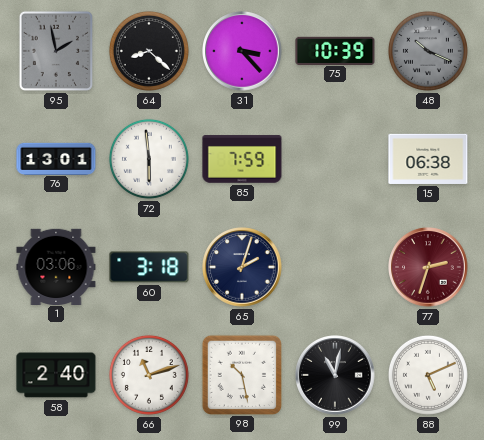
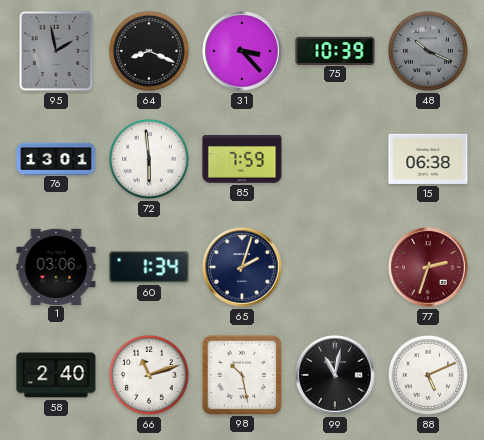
64: 8:22 -> 8:19 (149, 51)
60: 3:18 -> 1:34 (149, 267)
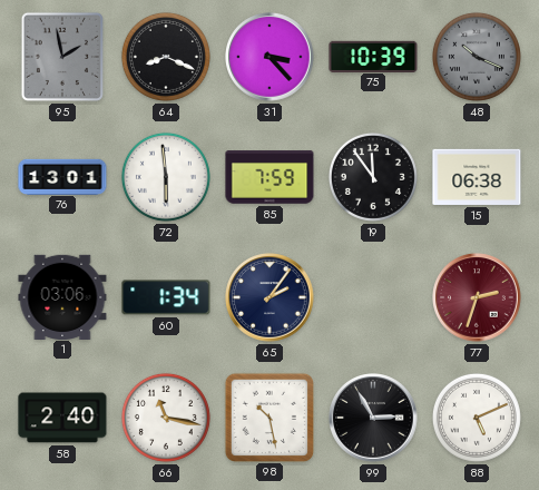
19: none -> 11:54 (373, 177)
65: 2:03 -> 2:06 (269, 297)
66: 11:12 -> 11:17 (166, 418)
99: 11:02 -> 2:55 (373, 418)
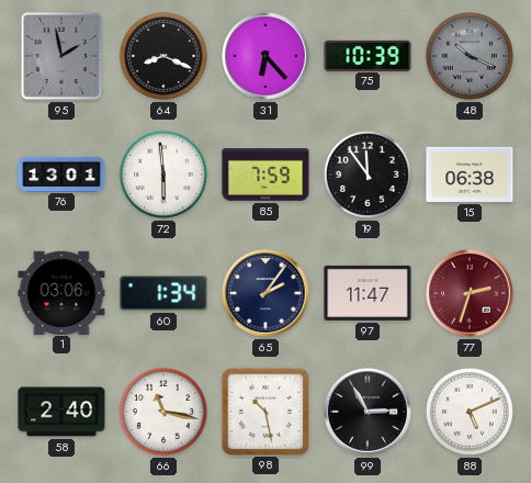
31: 3:23 -> 6:23 (265, 56)
97: none -> 11:47 (368, 293)
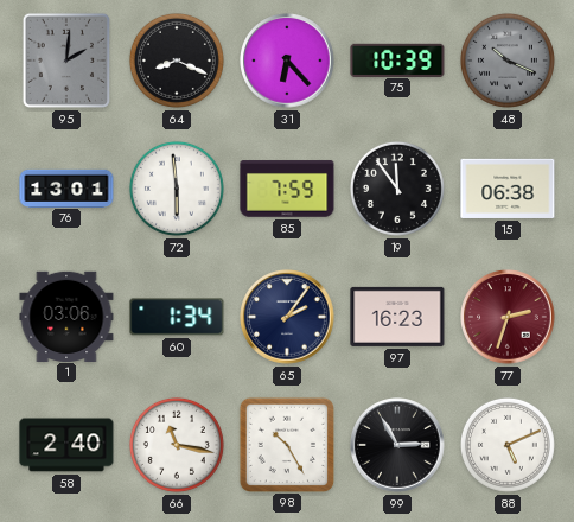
95: 1:58 -> 2:01 (66, 61)
97: 11:47 -> 16:23 (397, 317)
98: 10:28 -> 10:25 (286, 444)
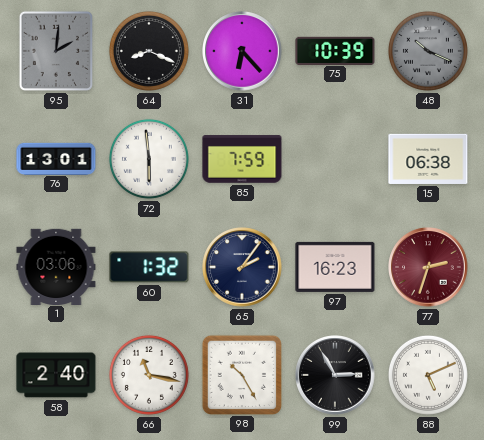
19: 11:54 -> none (397, 189)
60: 1:34 -> 1:32 (149, 267)
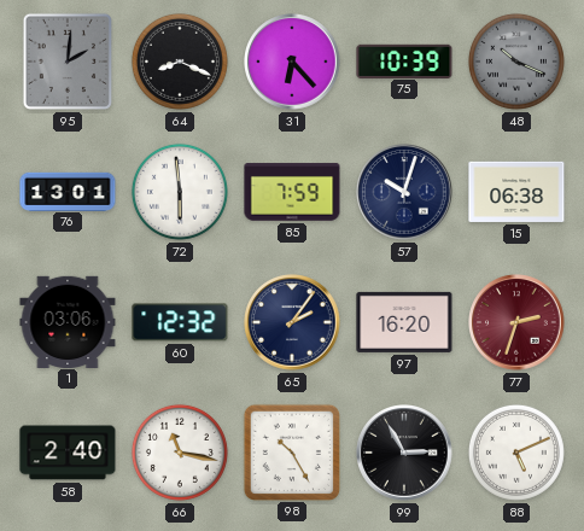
57: none -> 10:03 (404, 192)
60: 1:32 -> 12:32 (180, 322)
97: 16:23 -> 16:20 (404, 322)
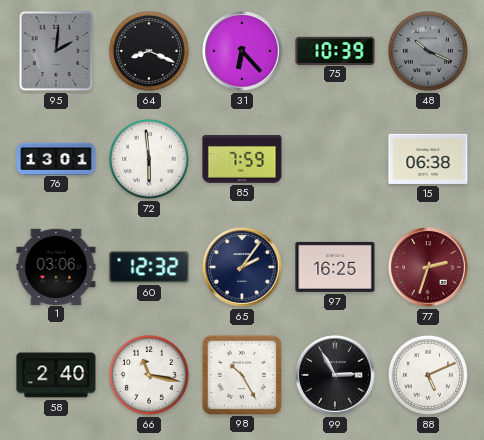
57: 10:03 -> none (404, 192)
97: 16:20 -> 16:25 (335, 267)
